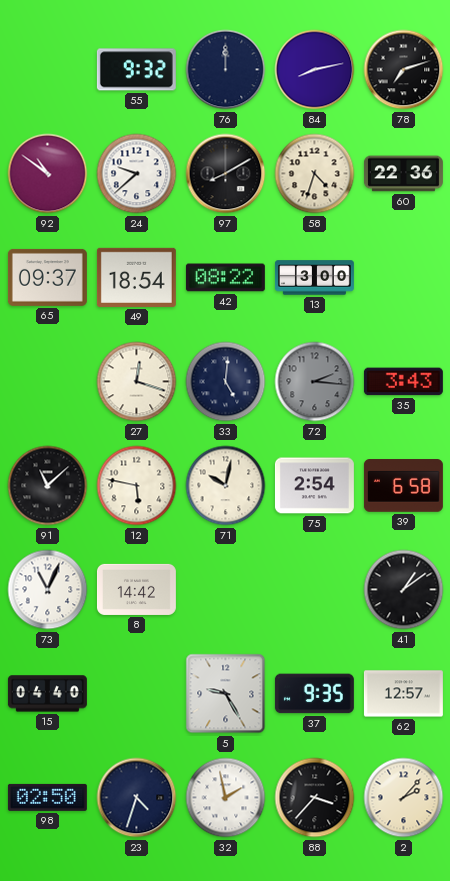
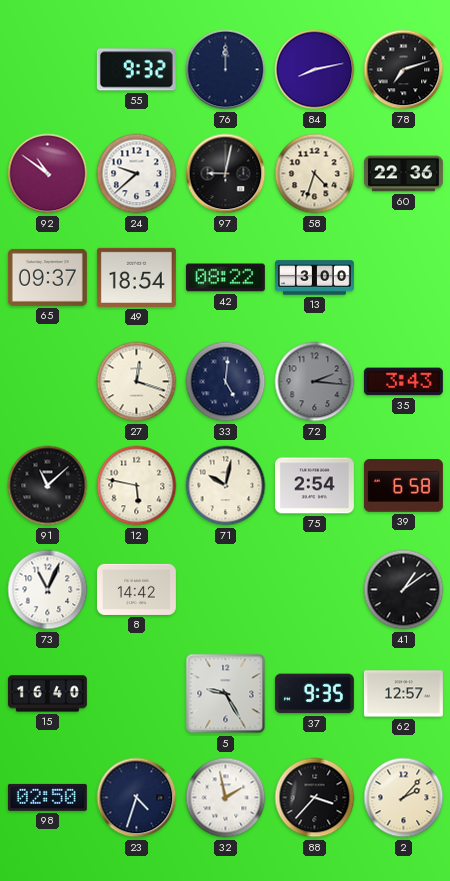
97: 8:10 -> 9:02 (226, 174)
15: 04:40 -> 16:40 (47, 694)
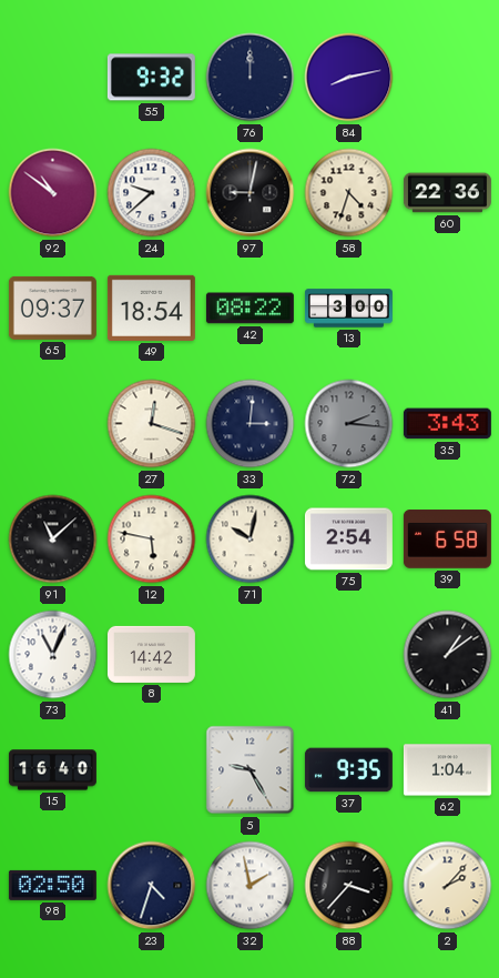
78: 7:12 -> none (404, 70)
33: 5:01 -> 3:01 (251, 424)
62: 12:57 -> 1:04 (447, 770)
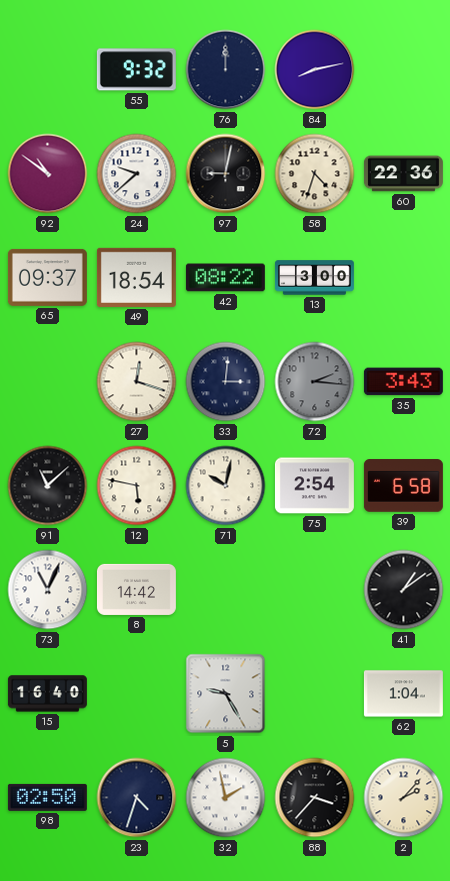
37: 9:35 -> none (348, 770)
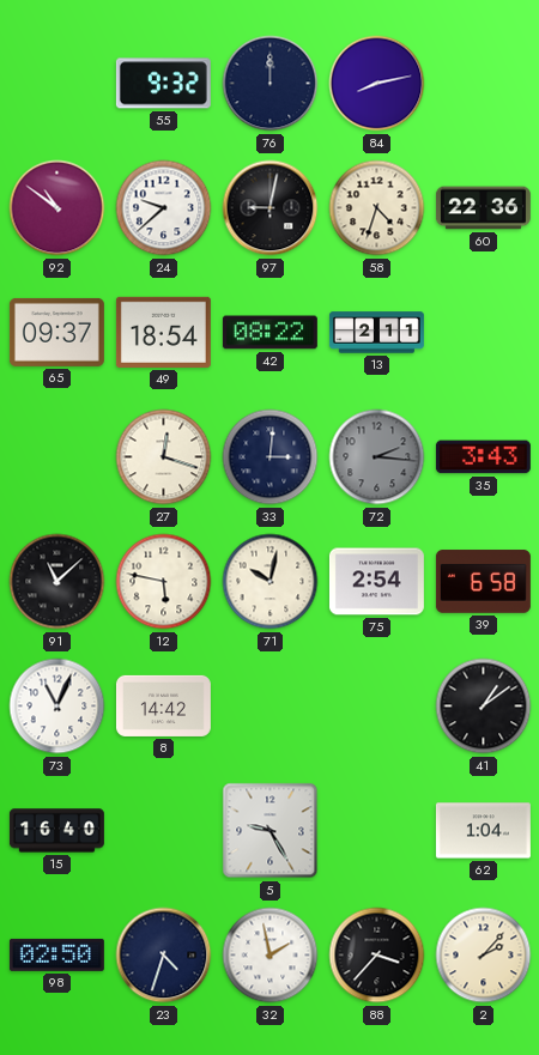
13: 3:00 -> 2:11 (376, 333)
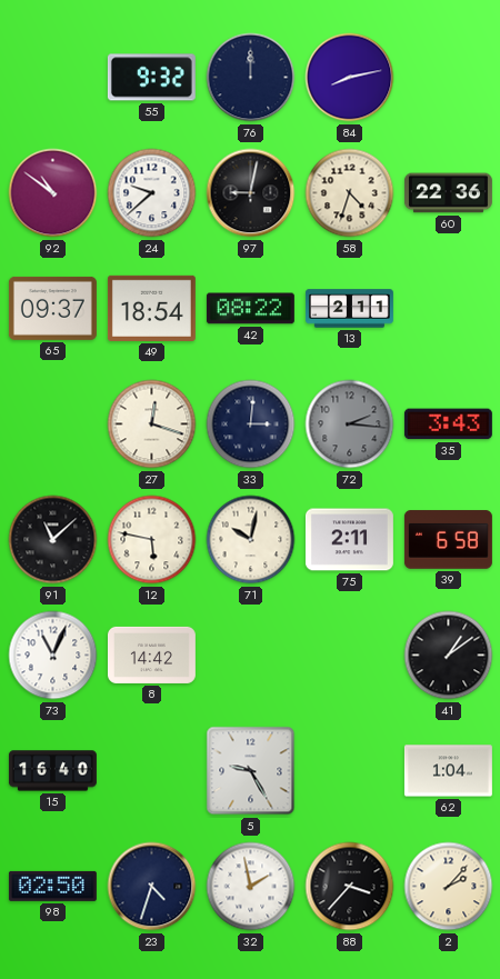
75: 2:54 -> 2:11 (349, 540)
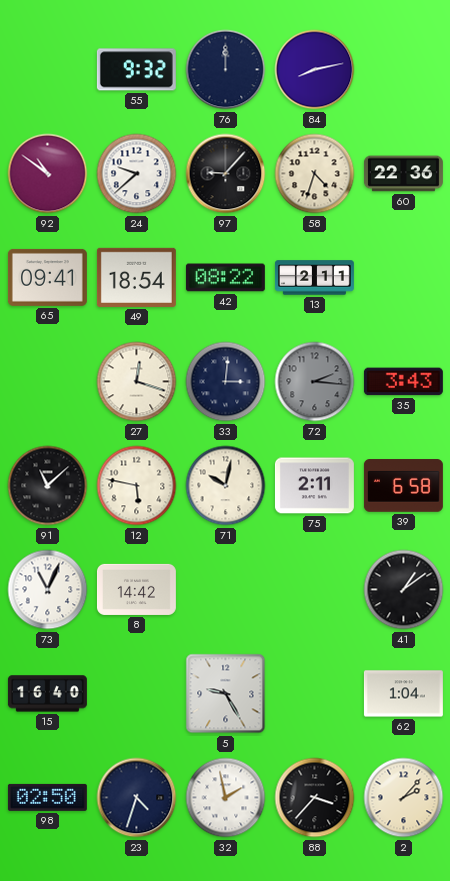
97: 9:02 -> 9:07 (226, 174)
65: 09:37 -> 09:41 (47, 277)
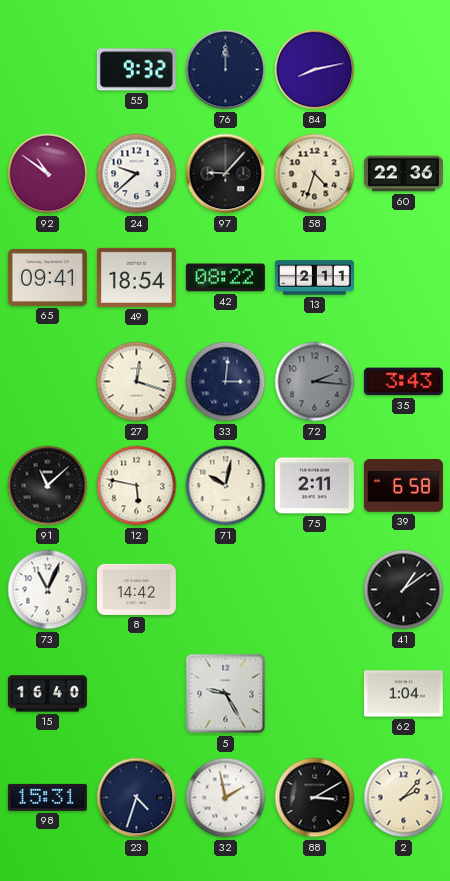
98: 02:50 -> 15:31 (47, 797)
88: 3:37 -> 3:10 (315, 798)
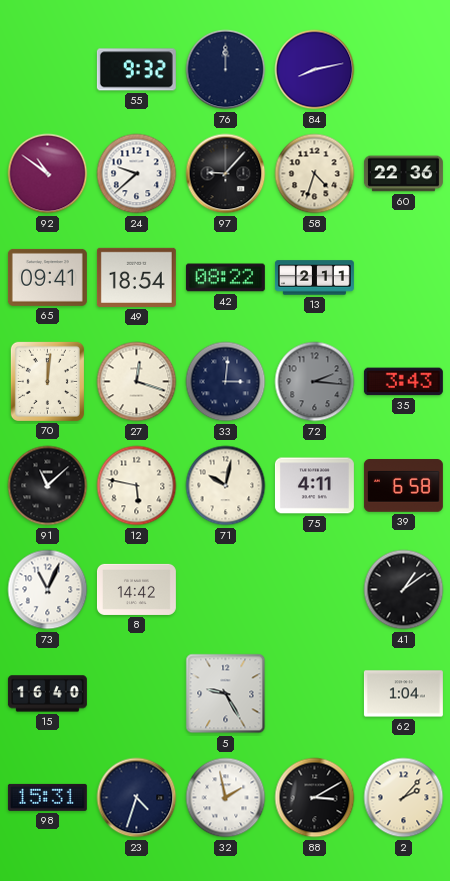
70: none -> 12:01 (47, 381)
75: 2:11 -> 4:11 (314, 486)
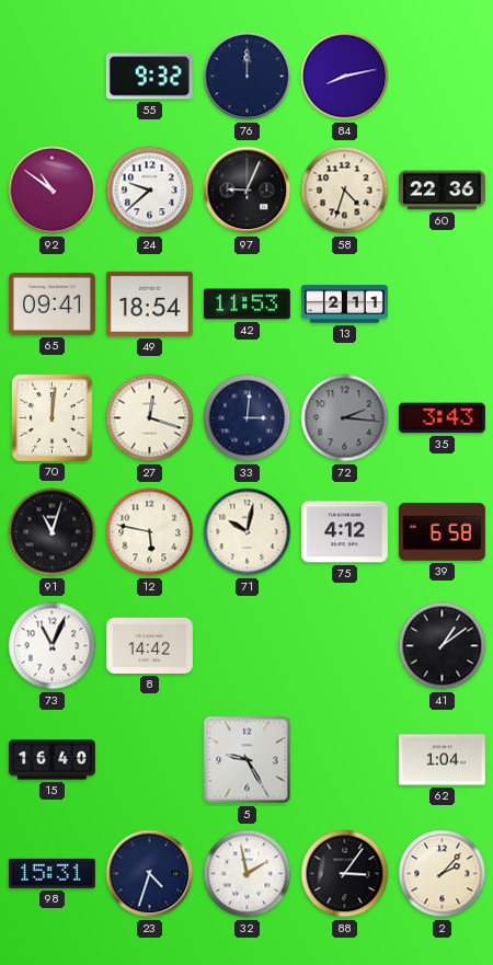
97: 9:07 -> 9:04 (248, 191)
42: 08:22 -> 11:53 (246, 305)
91: 11:08 -> 11:03 (53, 532)
75: 4:11 -> 4:12 (344, 532)
88: 3:10 -> 3:06 (345, 874)
